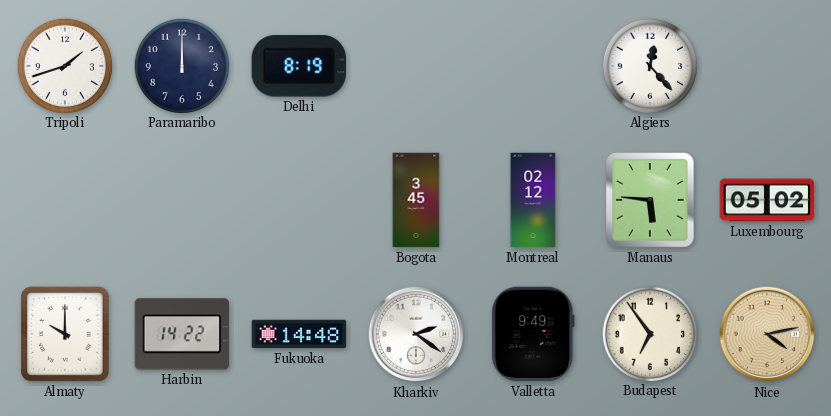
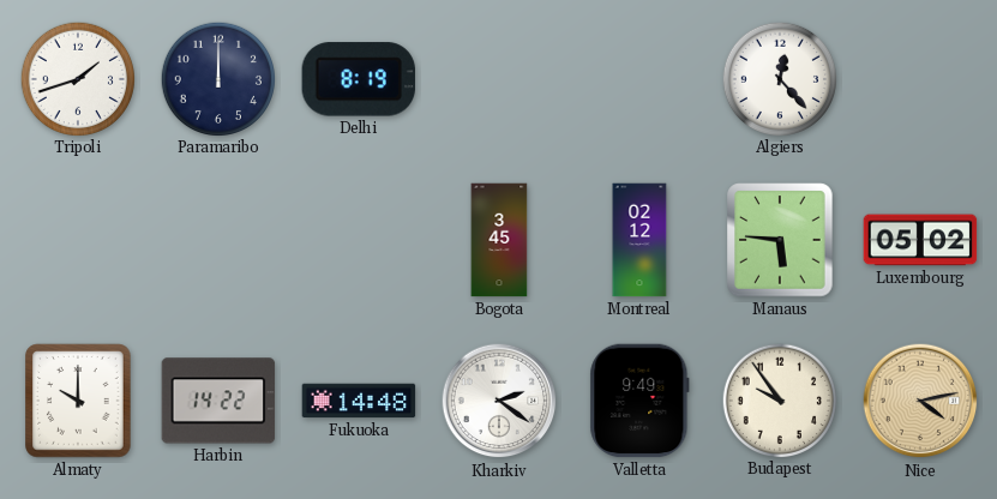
Budapest: 6:54 -> 9:54 (779, 399)
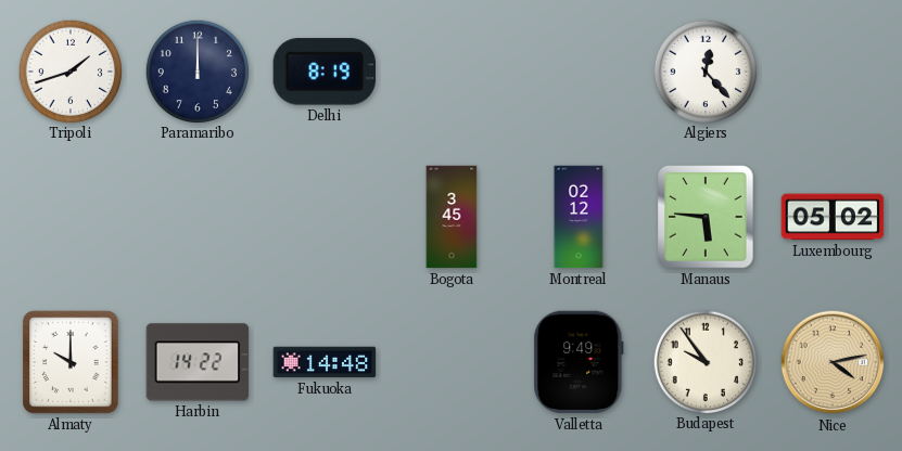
Kharkiv: 2:21 -> none (499, 401)
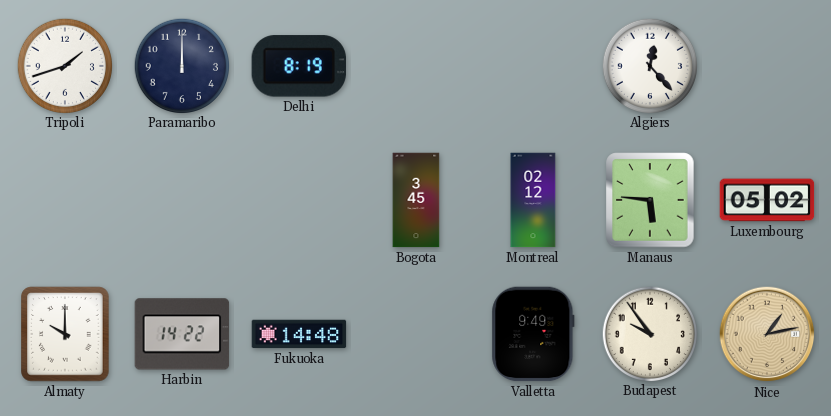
Nice: 4:13 -> 1:13 (767, 334)
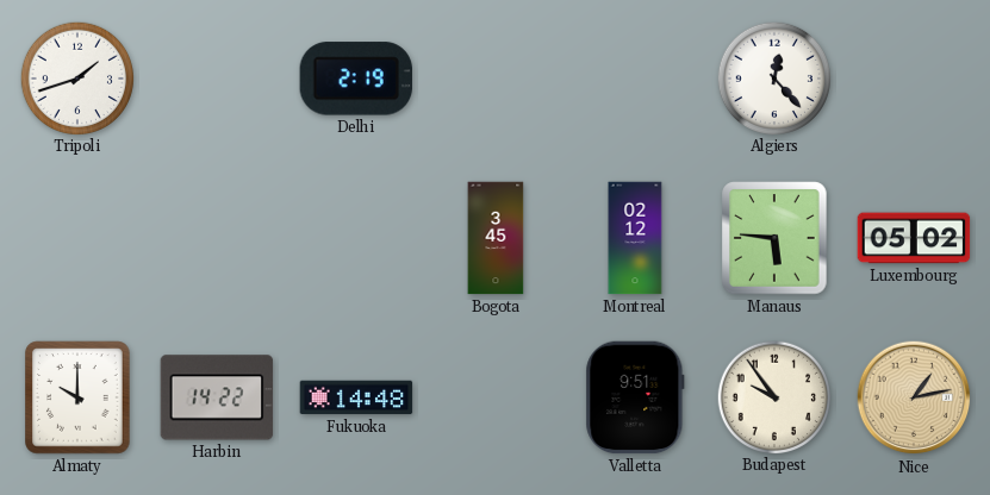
Paramaribo: 12:00 -> none (181, 65)
Delhi: 8:19 -> 2:19 (355, 79)
Valletta: 9:49 -> 9:51 (635, 397)
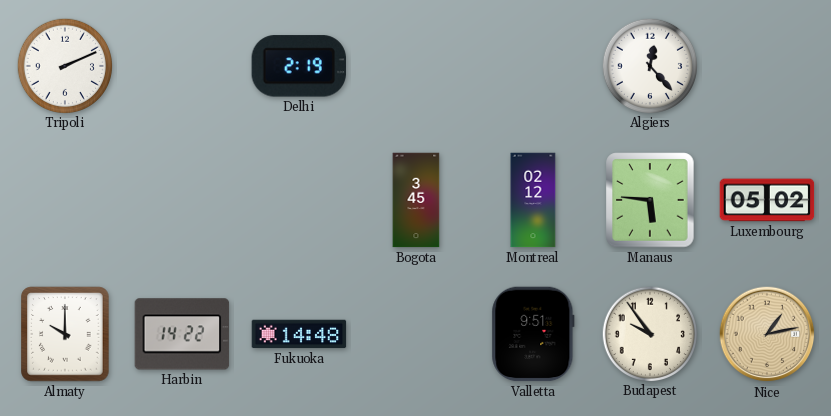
Tripoli: 1:42 -> 2:11 (64, 65)
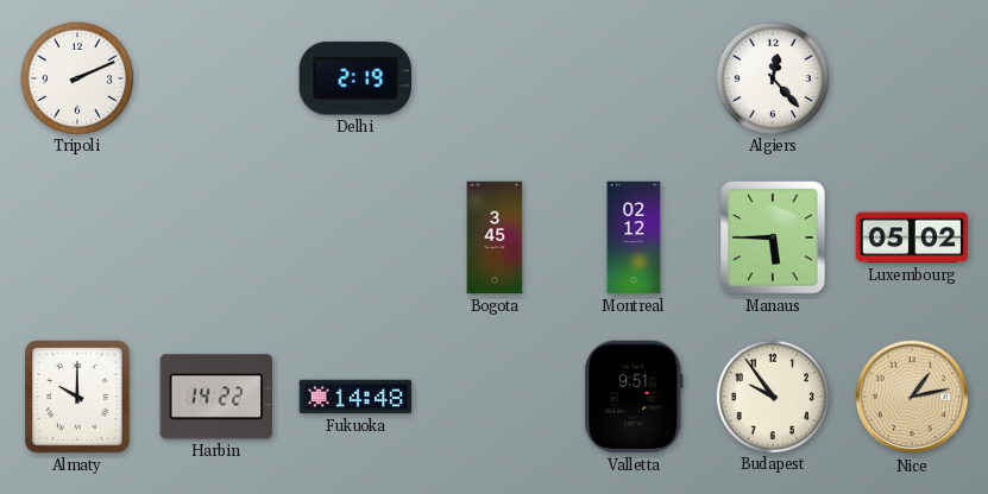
Manaus: 5:46 -> 5:45 (773, 237)
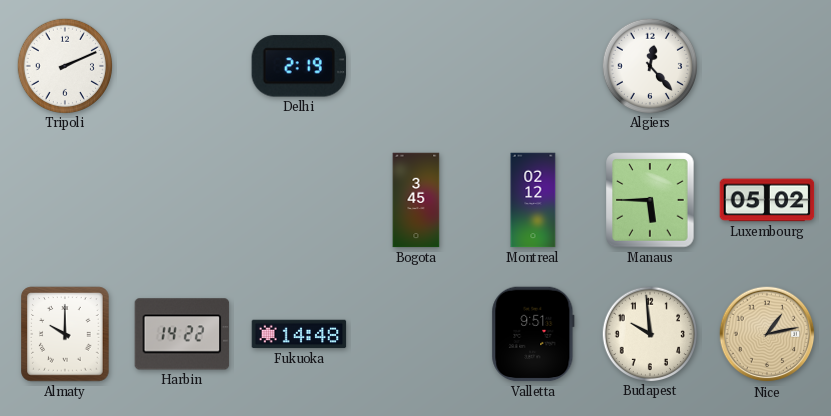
Budapest: 9:54 -> 9:59 (649, 333)
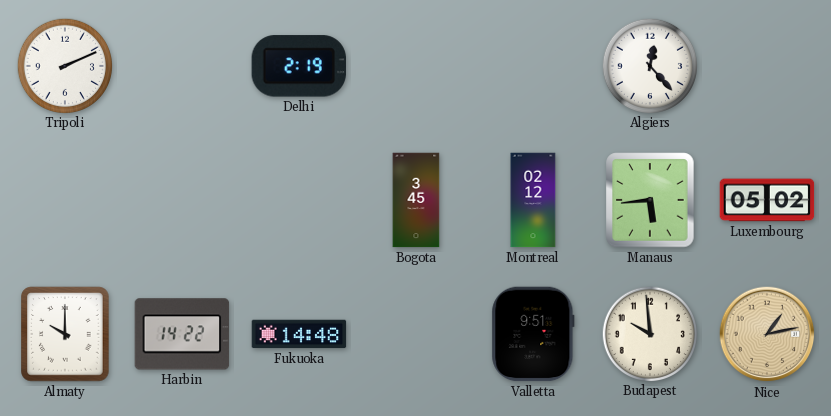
Manaus: 5:45 -> 5:44 (650, 200)
